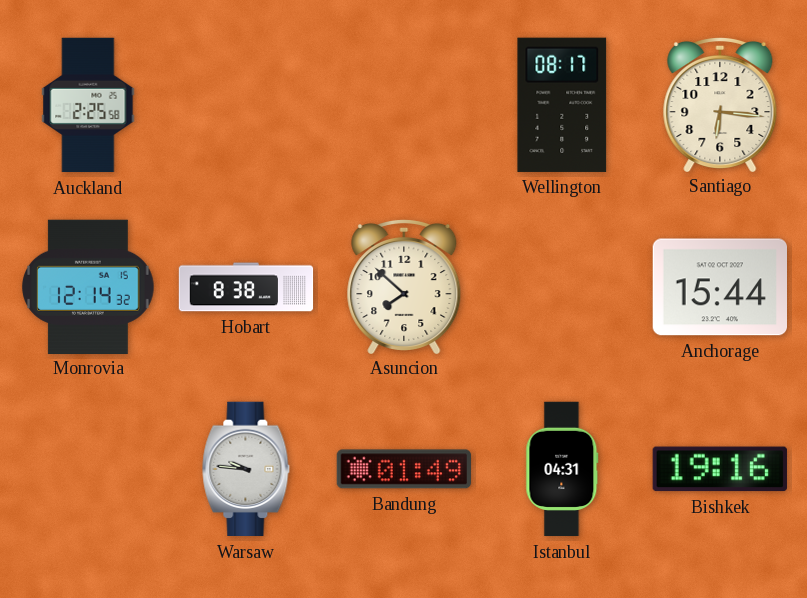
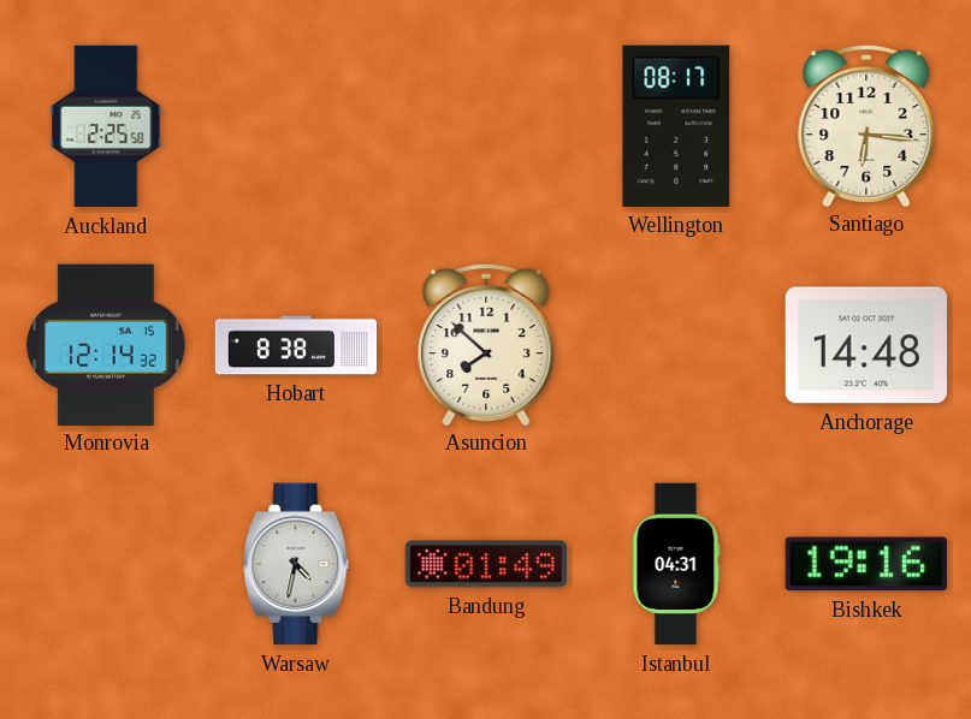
Anchorage: 15:44 -> 14:48 (865, 345)
Warsaw: 9:46 -> 4:32 (296, 564)
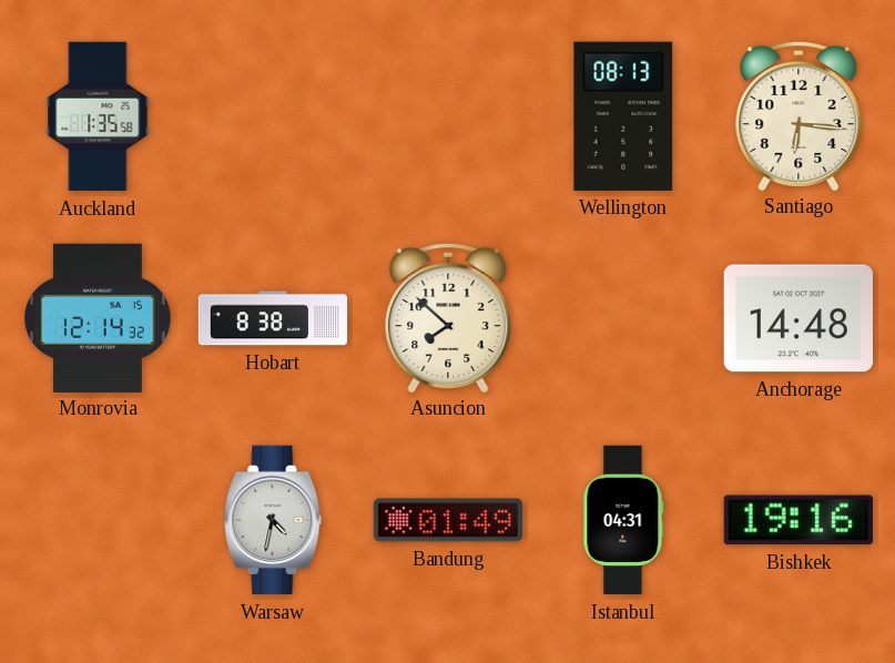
Auckland: 2:25 -> 1:35 (98, 116)
Wellington: 08:17 -> 08:13 (623, 116)
